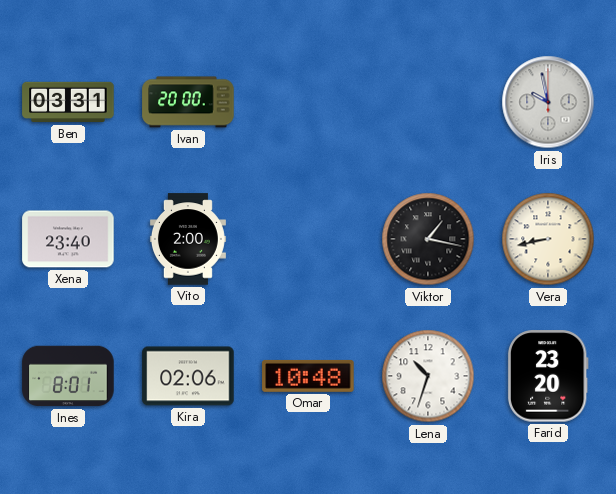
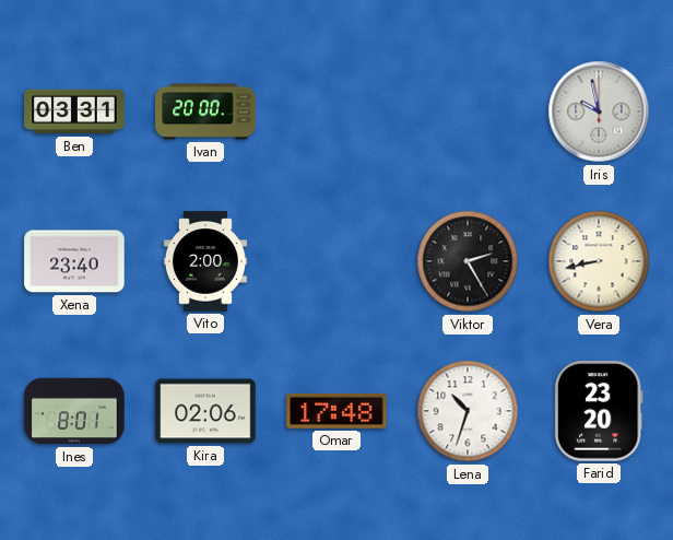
Viktor: 1:17 -> 2:25 (468, 261)
Omar: 10:48 -> 17:48 (336, 411)
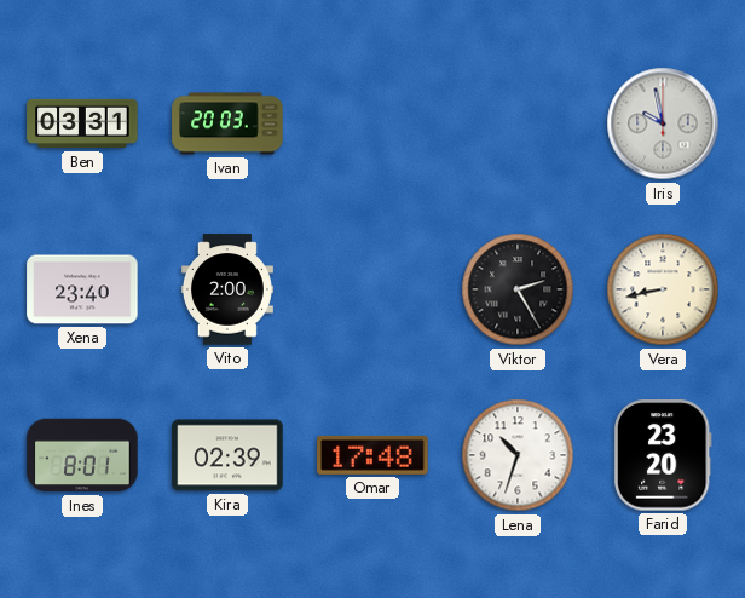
Ivan: 20:00 -> 20:03 (227, 123)
Kira: 02:06 -> 02:39 (227, 455)
